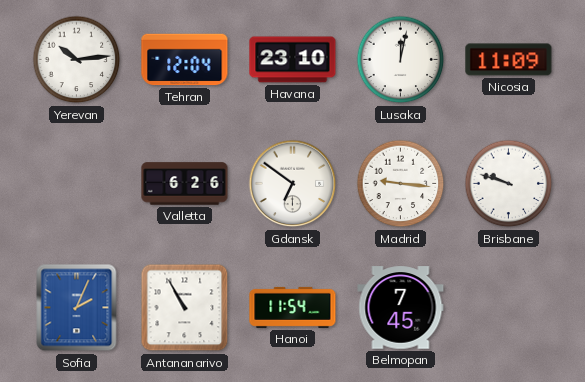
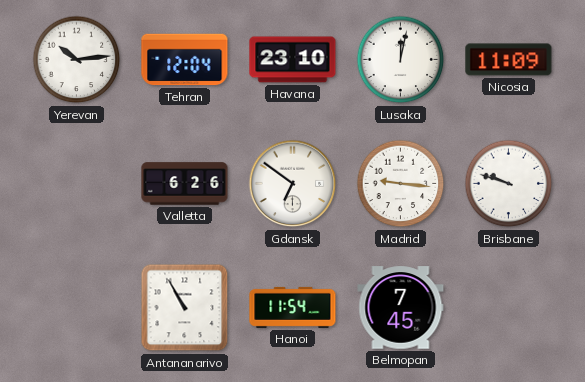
Sofia: 2:04 -> none (77, 308)
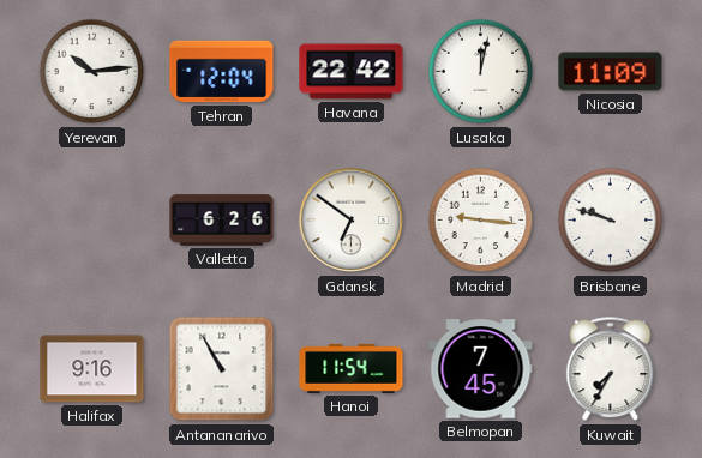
Havana: 23:10 -> 22:42 (352, 72)
Halifax: none -> 9:16 (92, 369)
Kuwait: none -> 7:35 (611, 369)
